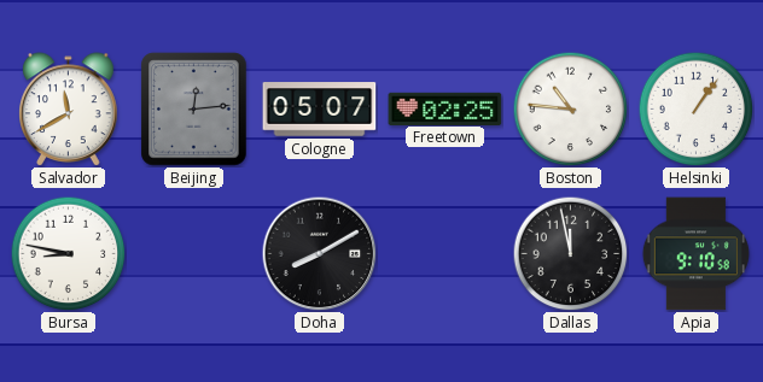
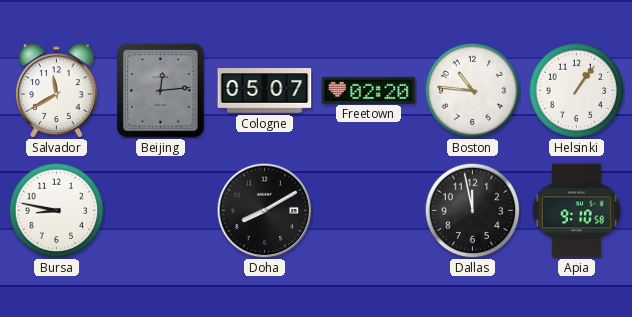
Freetown: 02:25 -> 02:20 (369, 90)
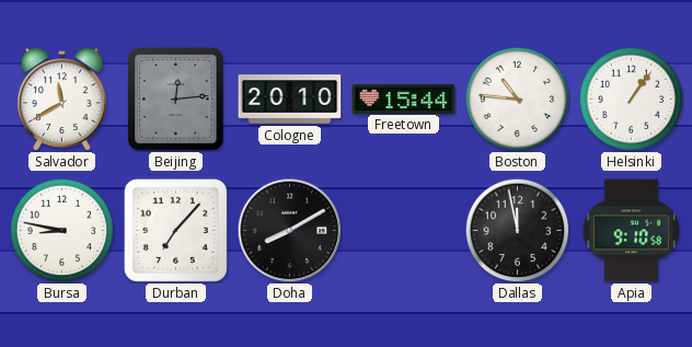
Cologne: 05:07 -> 20:10 (290, 100)
Freetown: 02:20 -> 15:44 (404, 99)
Durban: none -> 7:07 (175, 230)
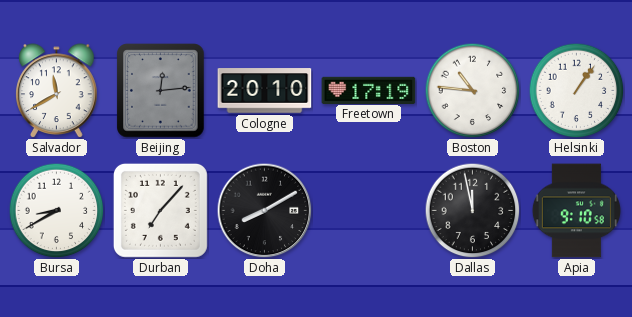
Freetown: 15:44 -> 17:19 (369, 90)
Bursa: 8:47 -> 8:40 (56, 210)
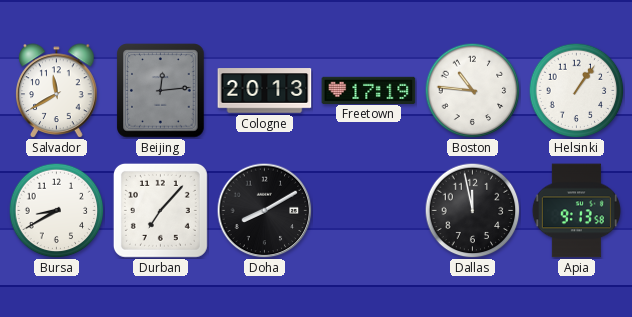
Cologne: 20:10 -> 20:13 (265, 91)
Apia: 9:10 -> 9:13 (576, 211)
